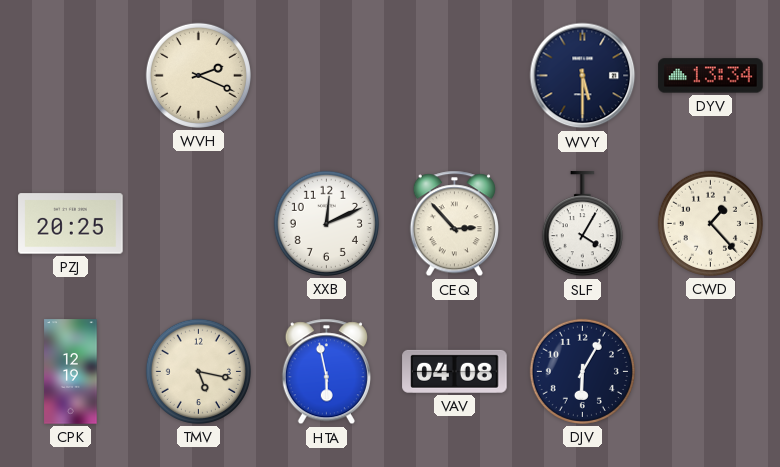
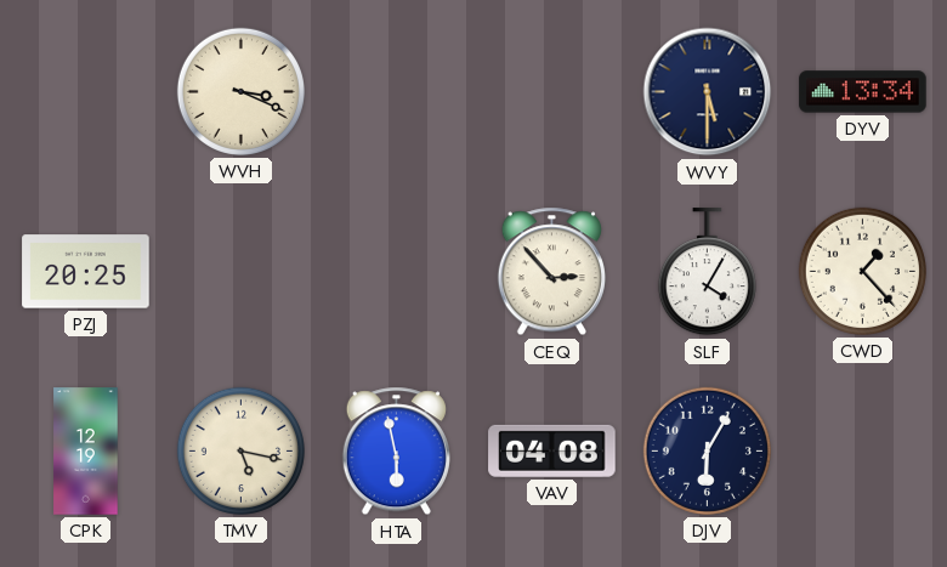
WVH: 2:19 -> 3:19 (240, 91)
XXB: 12:11 -> none (326, 223)
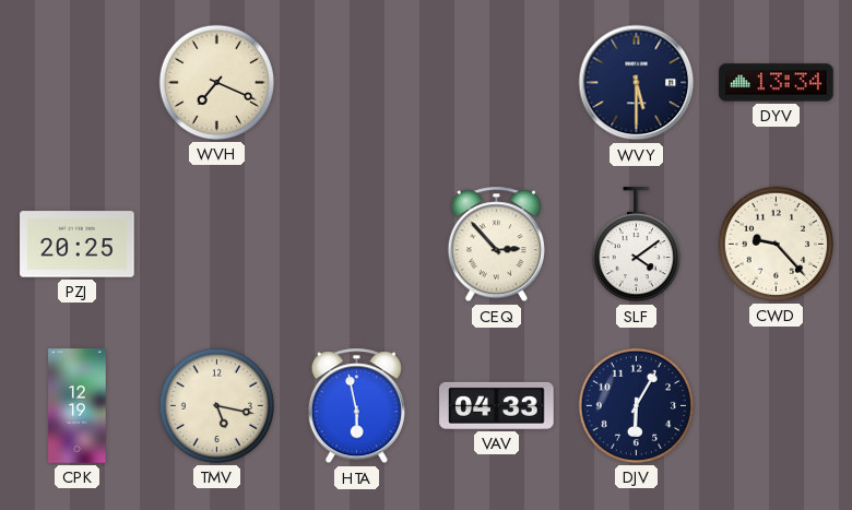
WVH: 3:19 -> 7:19 (216, 82)
SLF: 4:05 -> 4:09 (636, 245)
CWD: 1:23 -> 9:23 (776, 244)
VAV: 04:08 -> 04:33 (497, 405)
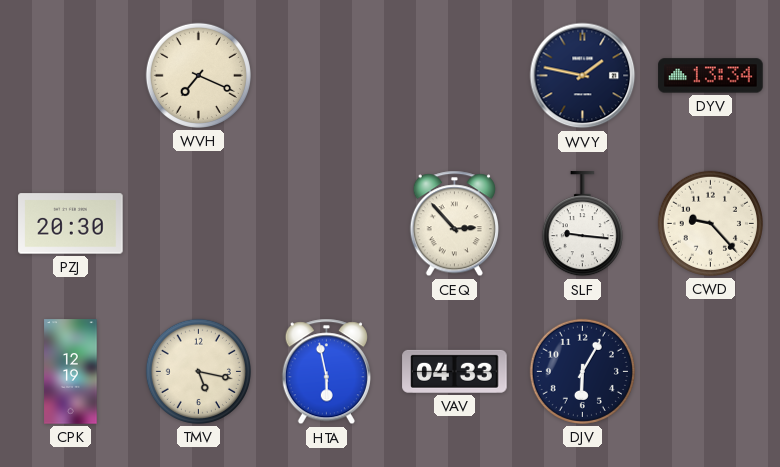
WVY: 5:30 -> 1:47 (583, 76)
PZJ: 20:25 -> 20:30 (71, 224)
SLF: 4:09 -> 9:16 (582, 224)
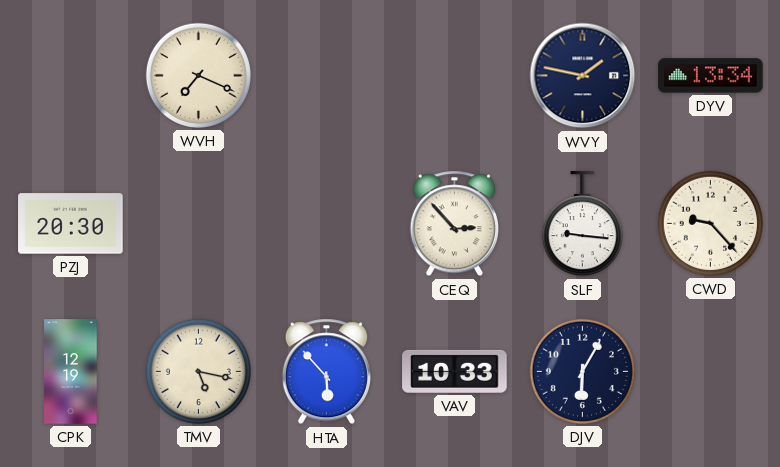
HTA: 5:58 -> 5:53 (326, 372)
VAV: 04:33 -> 10:33 (455, 371)
